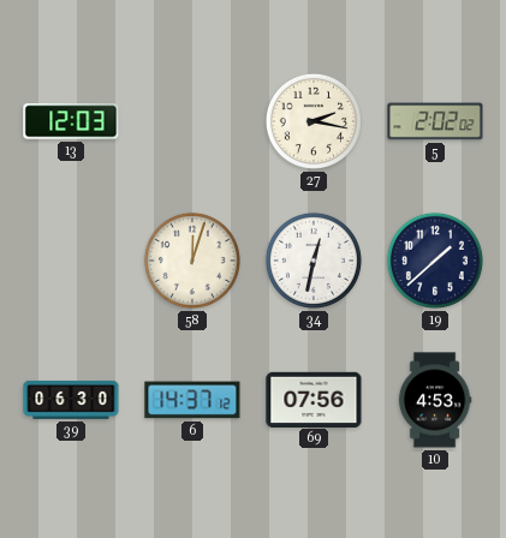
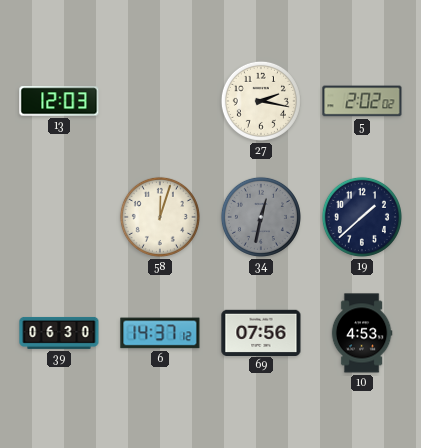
34 dial: white -> grey (261, 217)
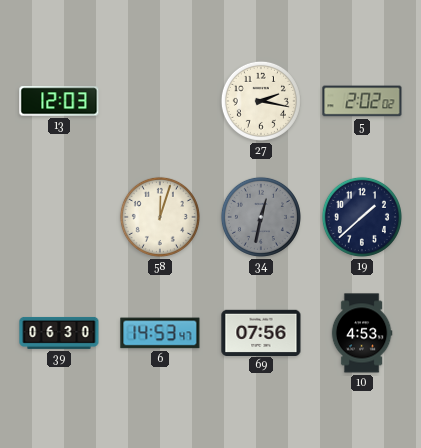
6: 14:37 -> 14:53 (160, 333)
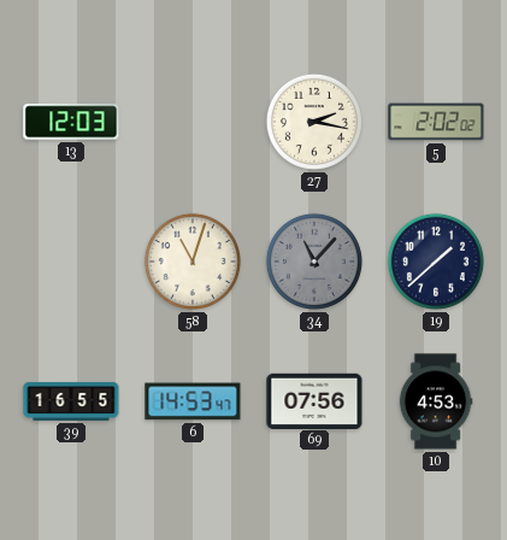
58: 12:03 -> 11:03 (193, 262)
34: 12:32 -> 11:07 (314, 262)
39: 06:30 -> 16:55 (71, 401)
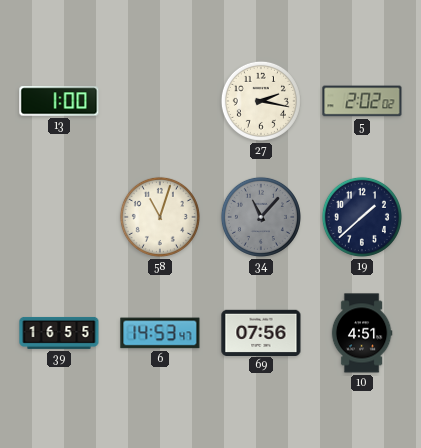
13: 12:03 -> 1:00 (59, 101)
10: 4:53 -> 4:51 (362, 333)
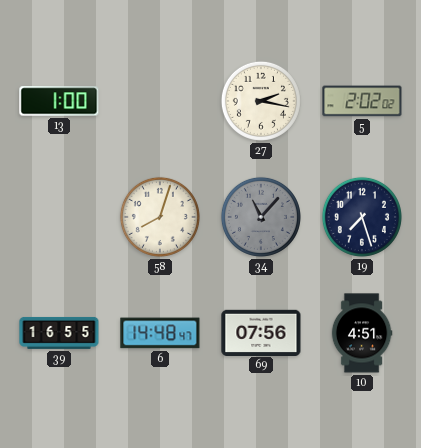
58: 11:03 -> 8:03 (160, 217)
19: 1:38 -> 7:27 (362, 217)
6: 14:53 -> 14:48 (160, 333)
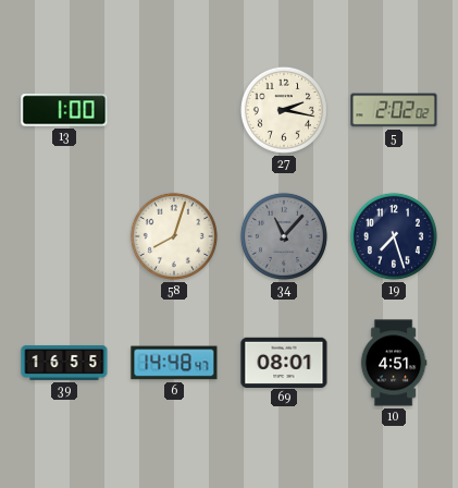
69: 07:56 -> 08:01 (284, 362)
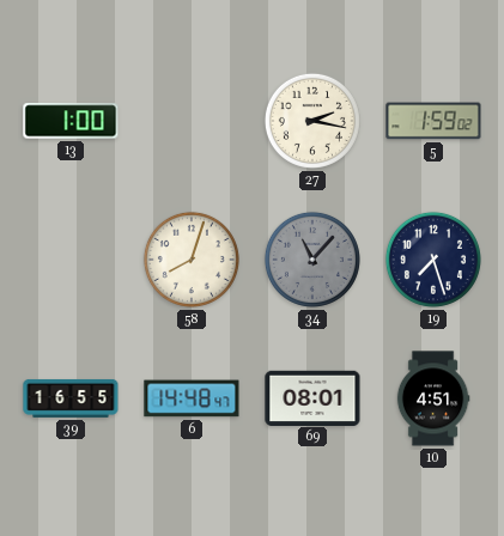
5: 2:02 -> 1:59 (433, 121)
